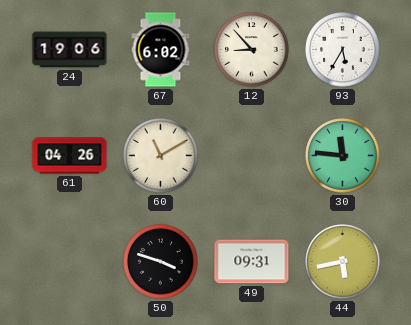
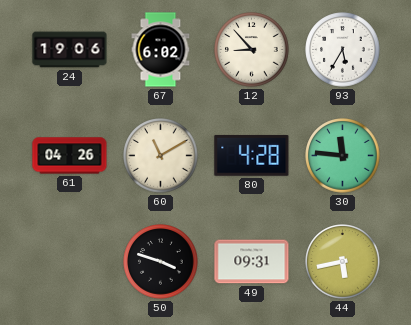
80: none -> 4:28 (252, 155)
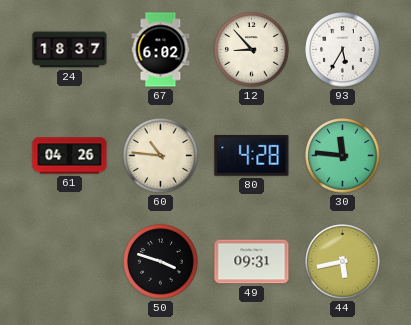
24: 19:06 -> 18:37 (70, 50)
60: 11:10 -> 10:46 (161, 156)
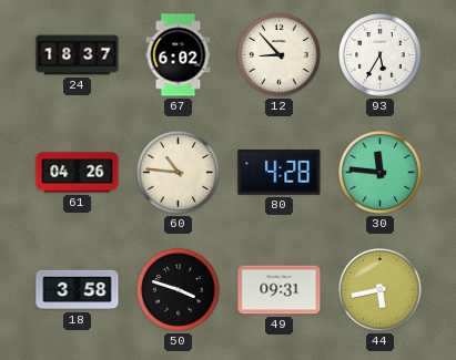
18: none -> 3:58 (78, 290)
